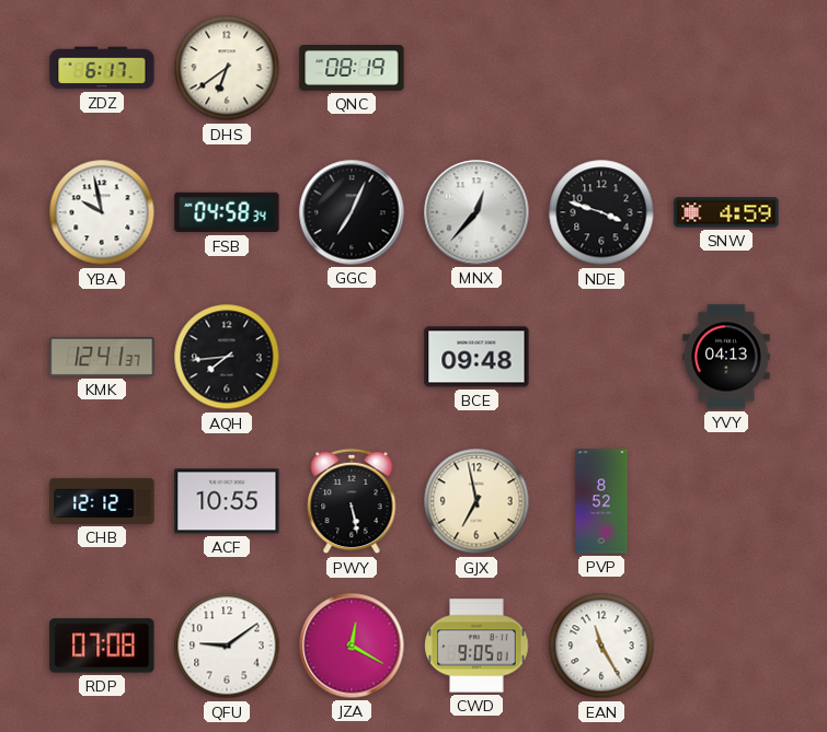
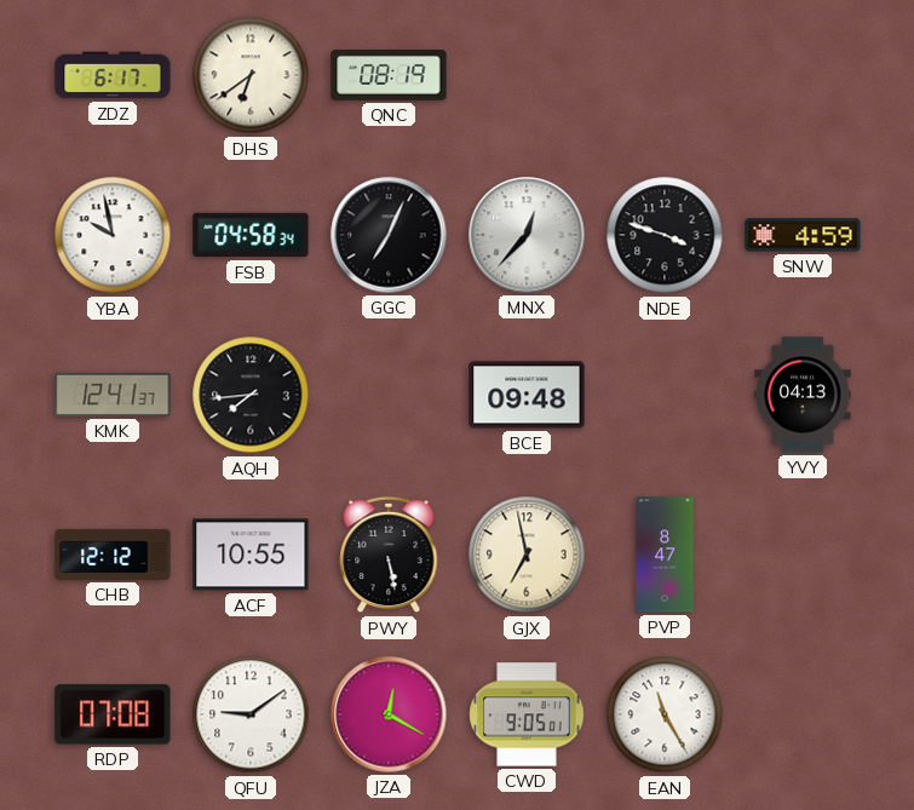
PVP: 8:52 -> 8:47 (665, 555)
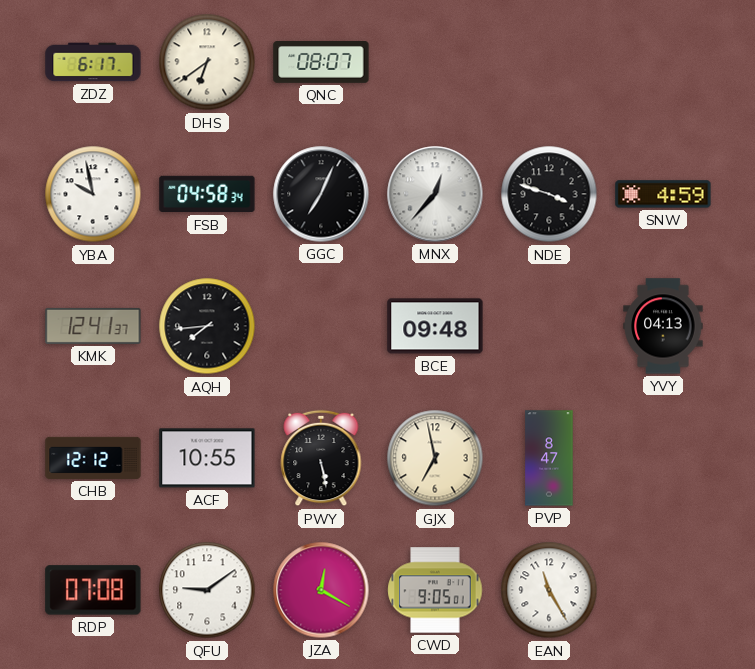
QNC: 08:19 -> 08:07 (321, 63)
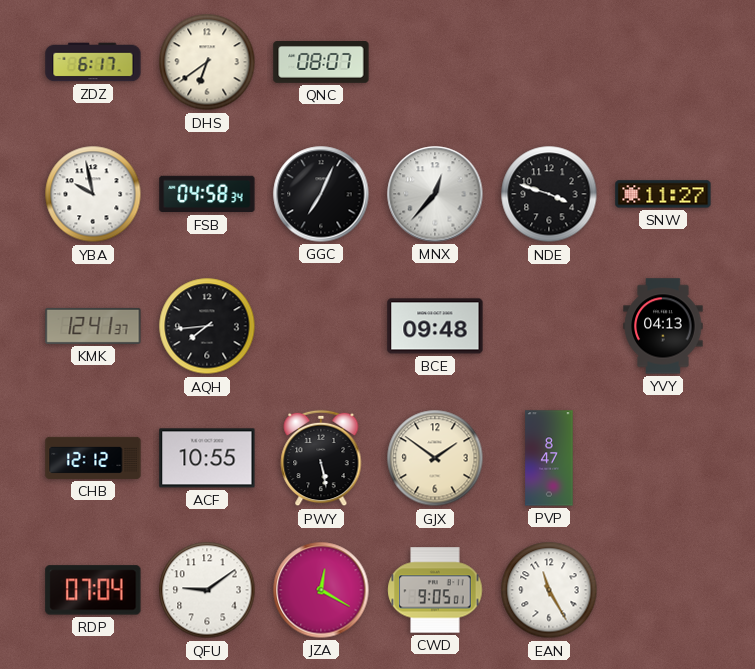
SNW: 4:59 -> 11:27 (663, 194)
GJX: 6:58 -> 1:51 (435, 458)
RDP: 07:08 -> 07:04 (93, 590)
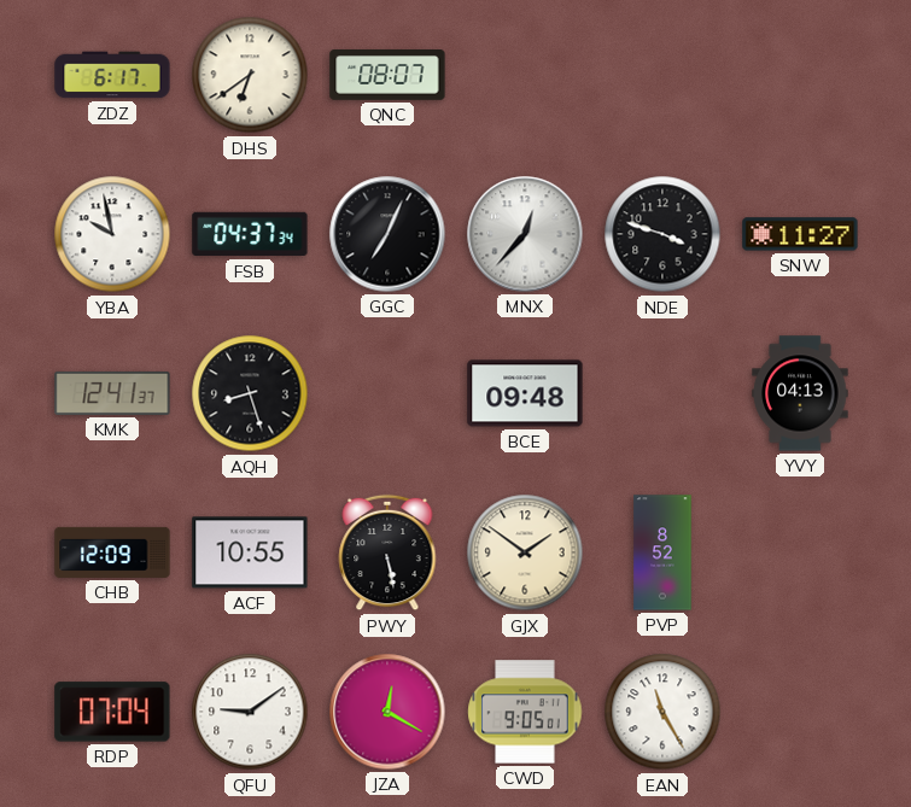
FSB: 04:58 -> 04:37 (250, 234)
AQH: 7:44 -> 8:27 (250, 393)
CHB: 12:12 -> 12:09 (112, 552)
PVP: 8:47 -> 8:52 (662, 552)
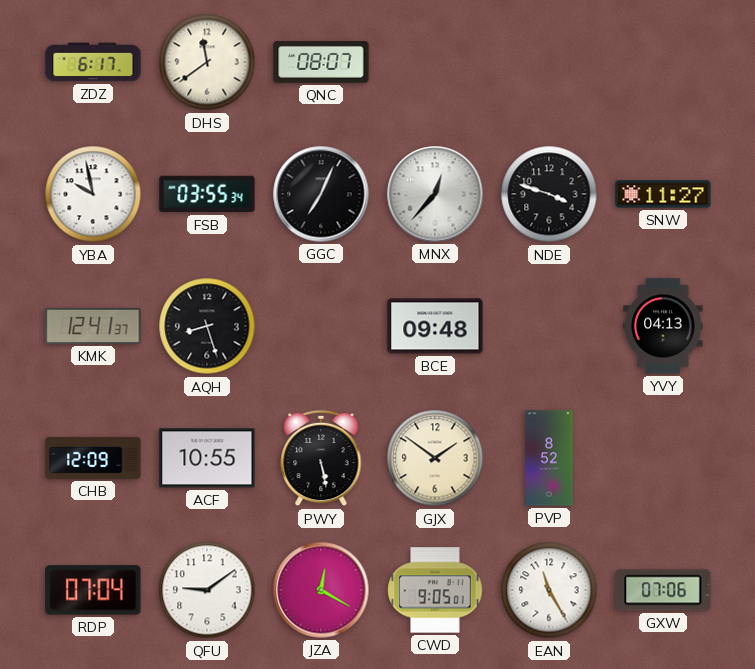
DHS: 6:39 -> 11:39 (207, 62)
FSB: 04:37 -> 03:55 (207, 194)
GXW: none -> 07:06 (663, 590)
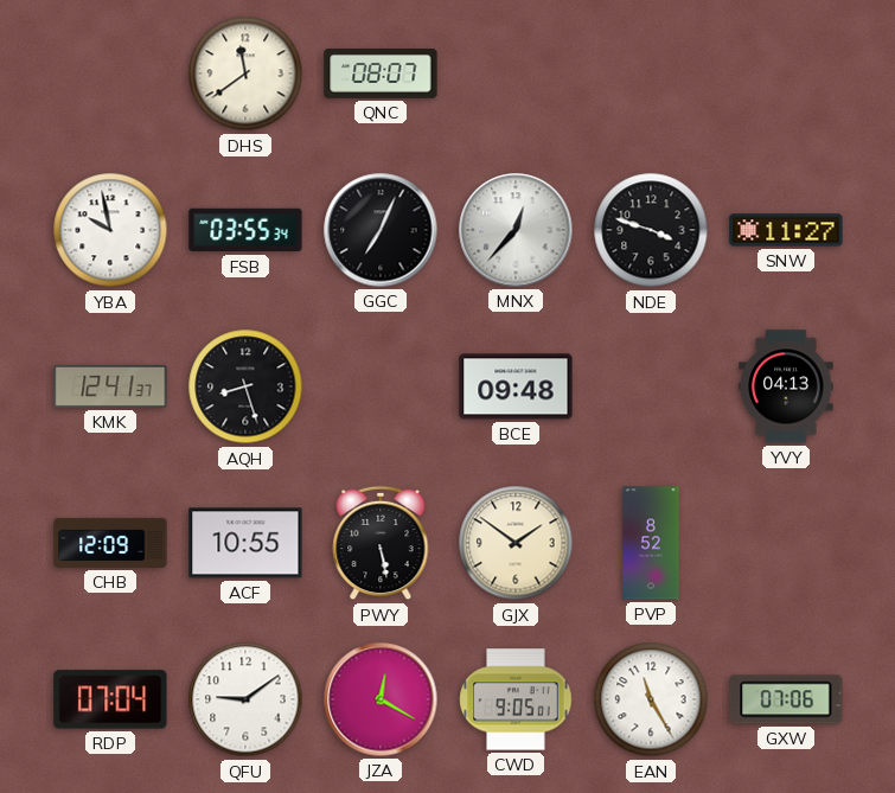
ZDZ: 6:17 -> none (93, 62)
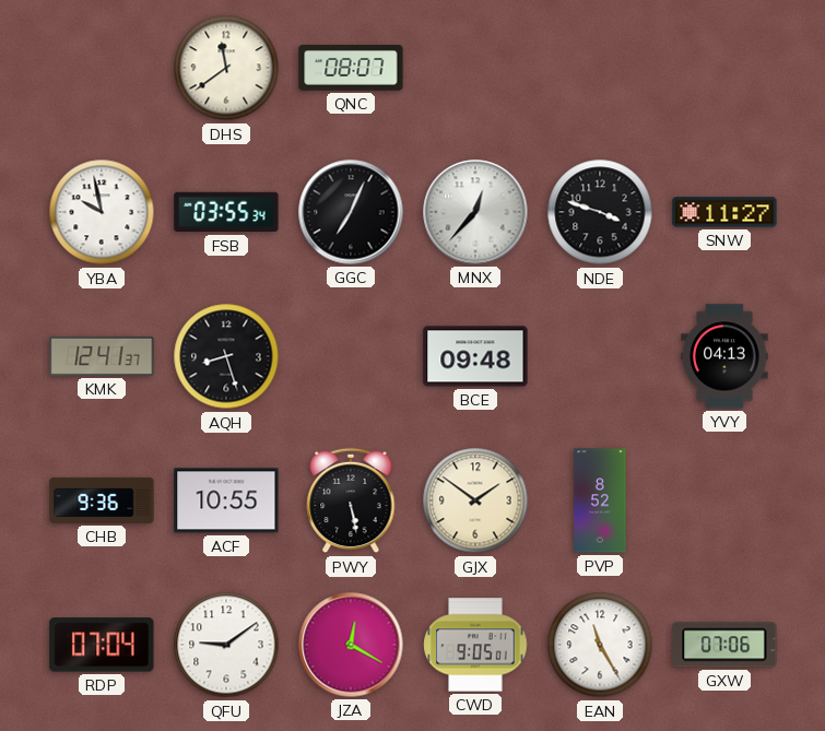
CHB: 12:09 -> 9:36 (102, 500)
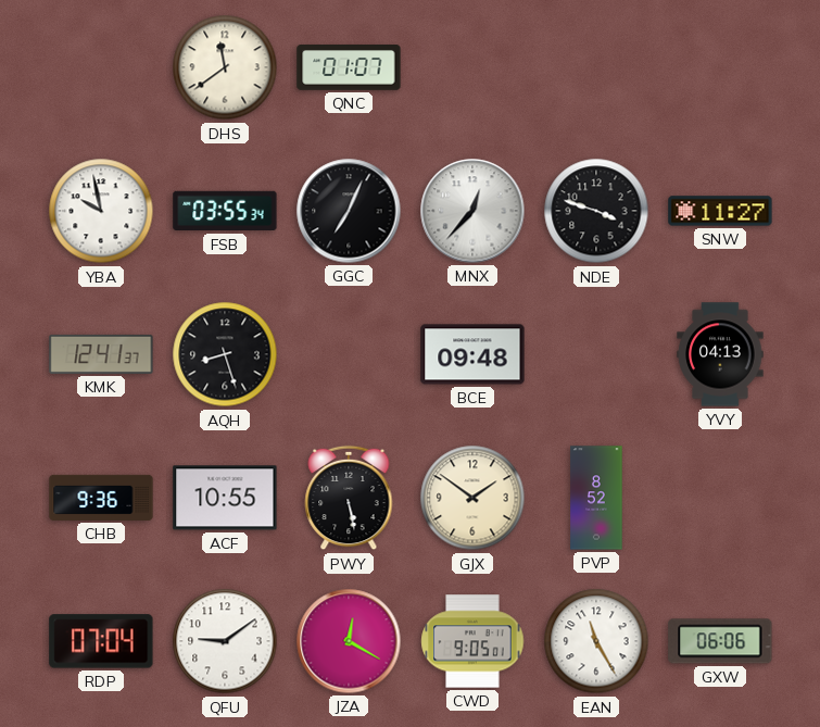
QNC: 08:07 -> 01:07 (349, 68)
GXW: 07:06 -> 06:06 (720, 641)
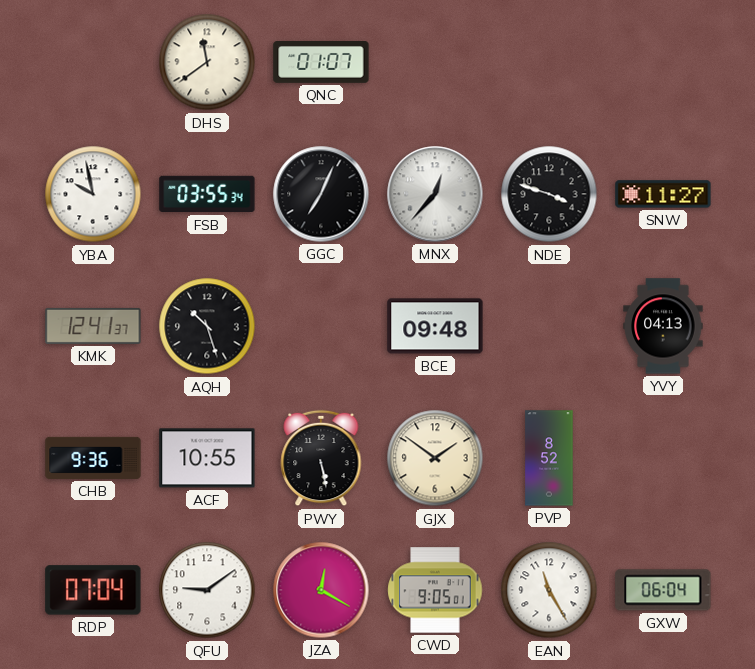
AQH: 8:27 -> 10:27 (207, 326)
GXW: 06:06 -> 06:04 (663, 590)
